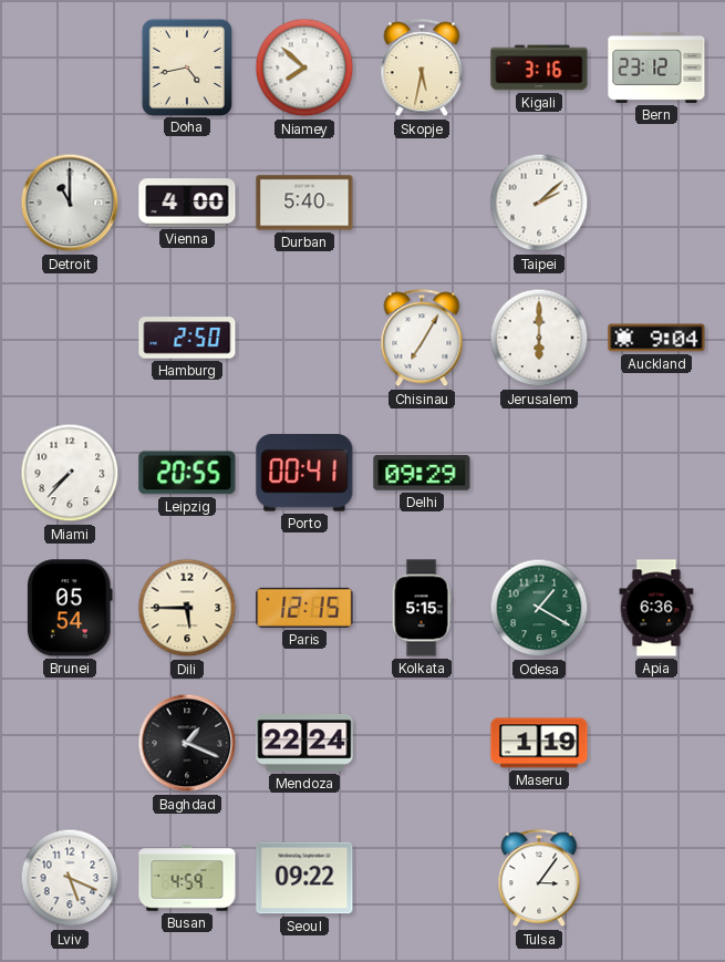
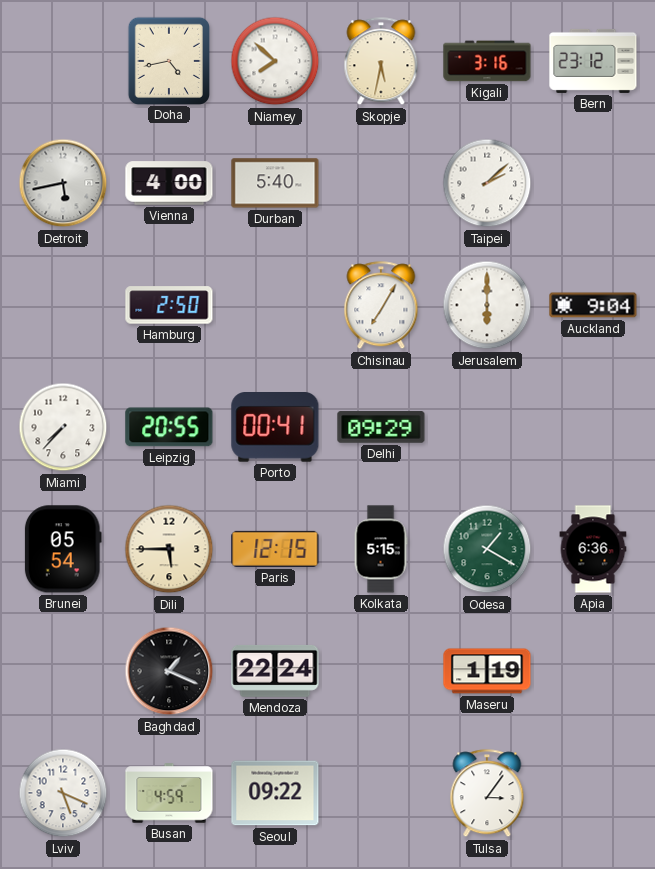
Detroit: 11:00 -> 5:43 (63, 183)
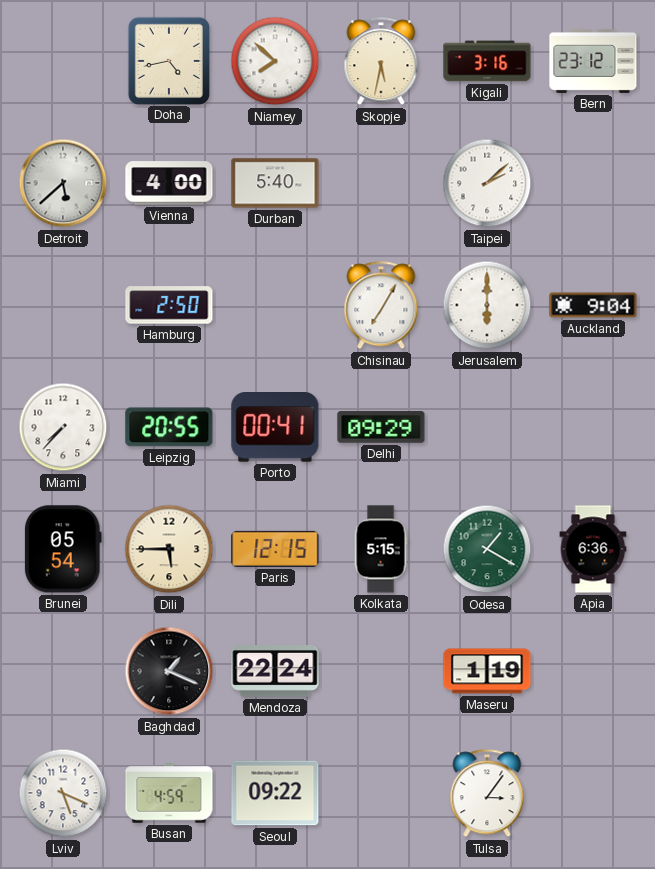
Detroit: 5:43 -> 5:38 (63, 183)
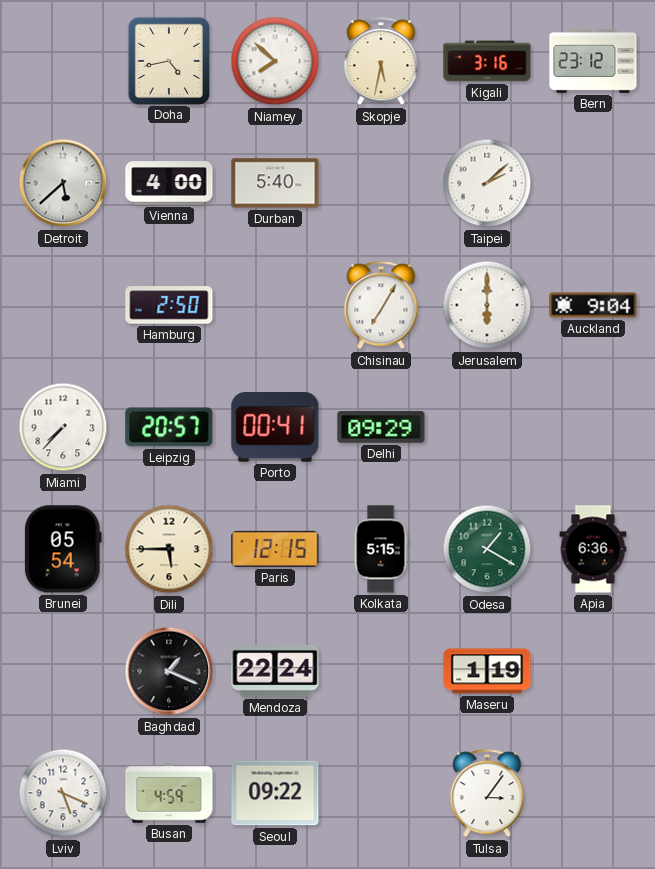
Leipzig: 20:55 -> 20:57 (169, 427)
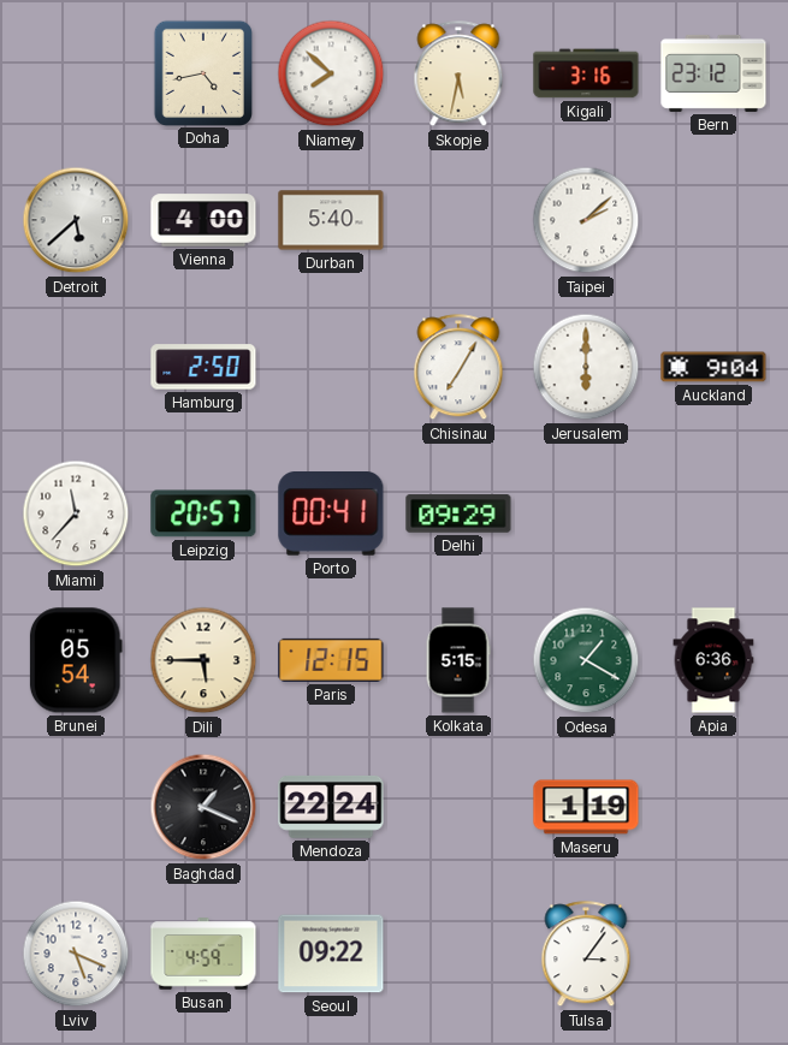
Miami: 7:37 -> 11:37 (76, 513)
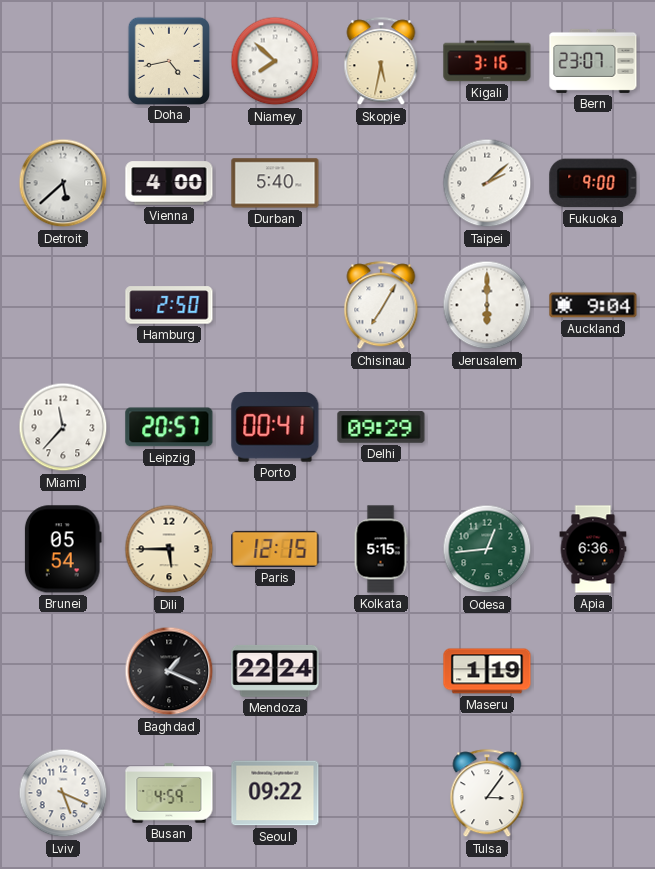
Bern: 23:12 -> 23:07 (593, 61)
Fukuoka: none -> 9:00 (593, 183)
Odesa: 1:20 -> 12:44 (487, 549)
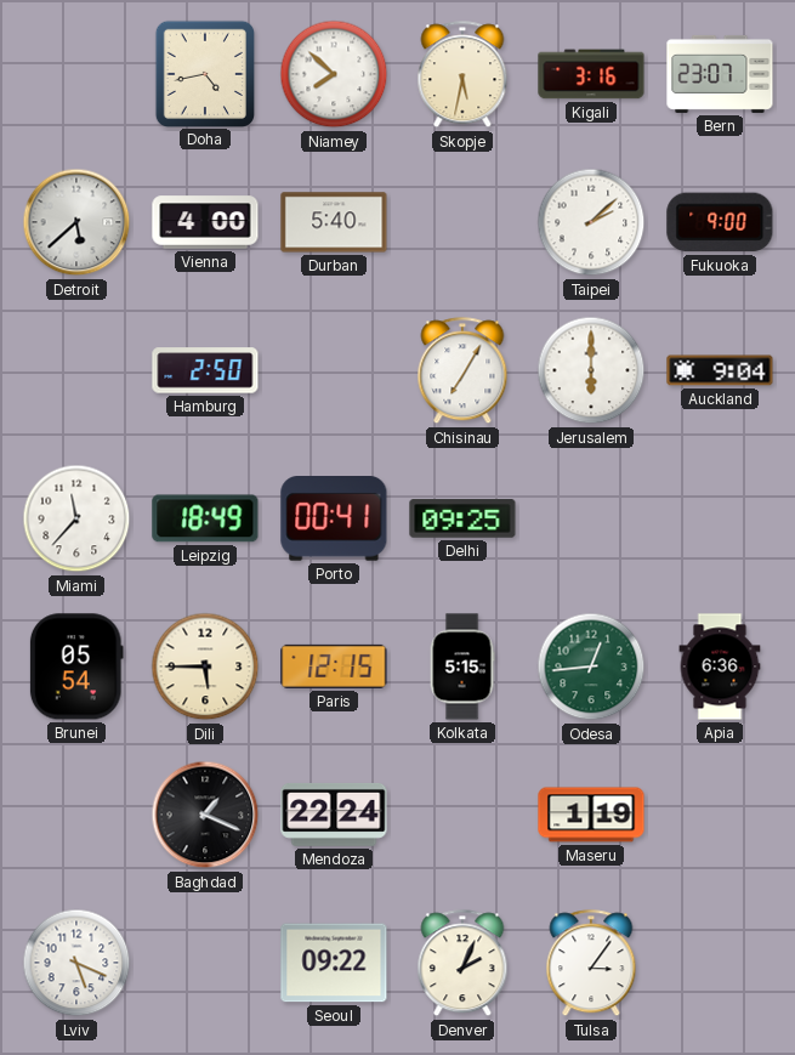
Leipzig: 20:57 -> 18:49 (205, 518)
Delhi: 09:29 -> 09:25 (462, 518)
Busan: 4:59 -> none (169, 793)
Denver: none -> 2:04 (462, 964)
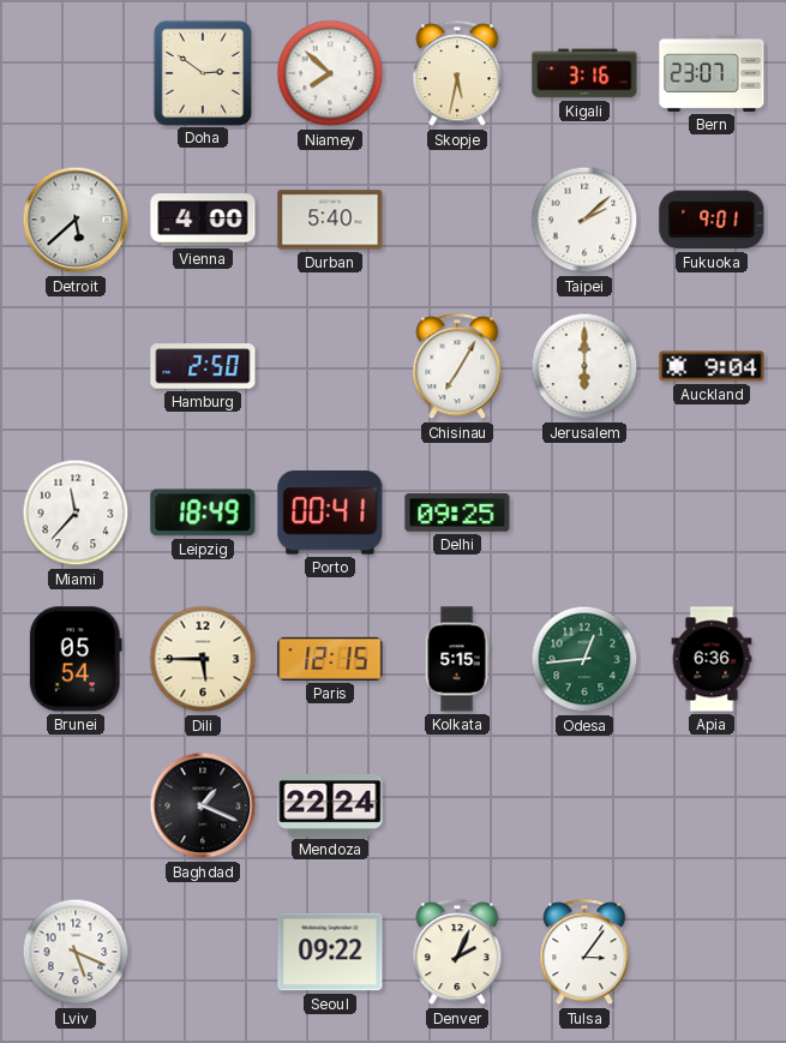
Doha: 4:43 -> 2:51 (202, 72)
Fukuoka: 9:00 -> 9:01 (712, 220)
Maseru: 1:19 -> none (591, 815)
